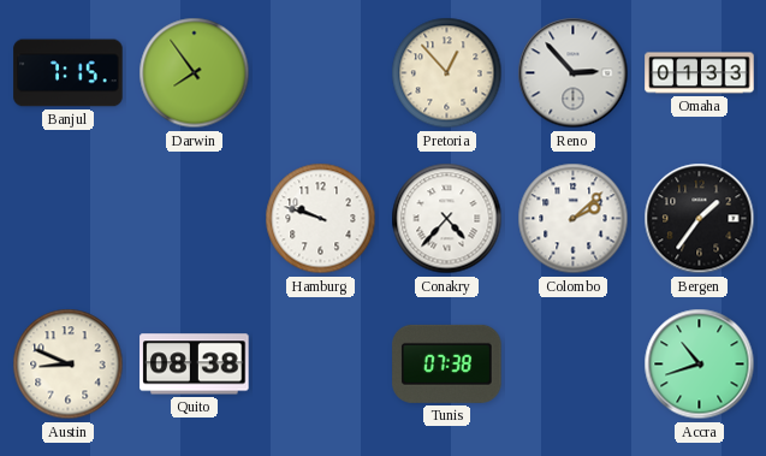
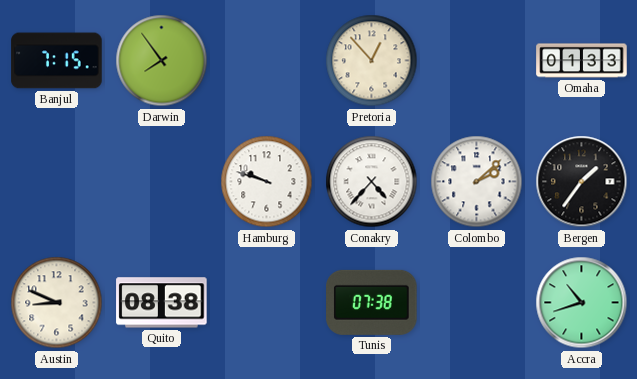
Reno: 2:53 -> none (574, 73)
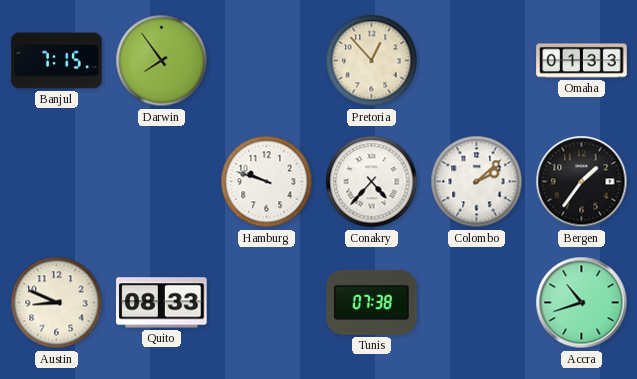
Quito: 08:38 -> 08:33 (162, 303)
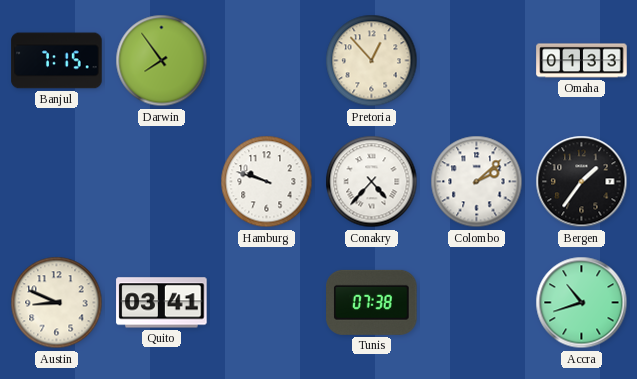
Quito: 08:33 -> 03:41 (162, 303)
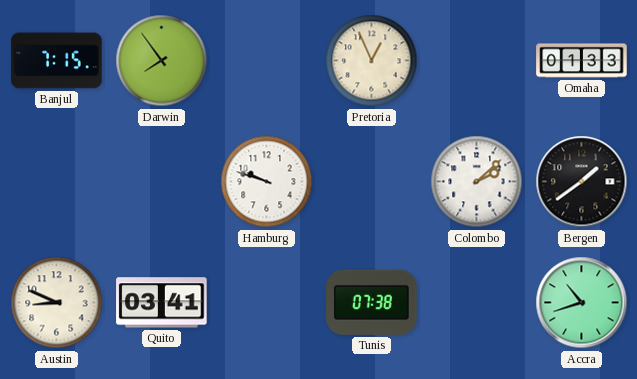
Pretoria: 12:53 -> 12:56 (372, 61)
Conakry: 4:37 -> none (372, 182)
Bergen: 1:36 -> 1:39 (582, 182)
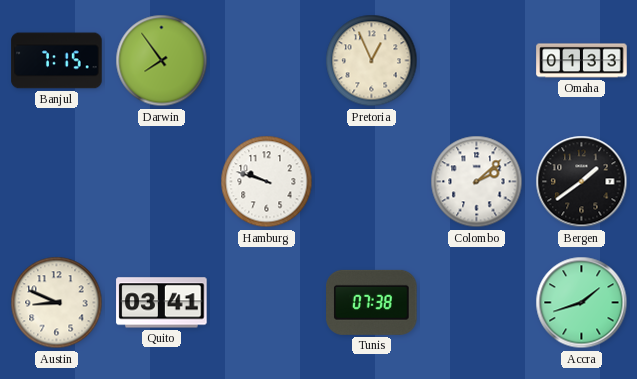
Accra: 10:42 -> 1:42 (582, 303)
